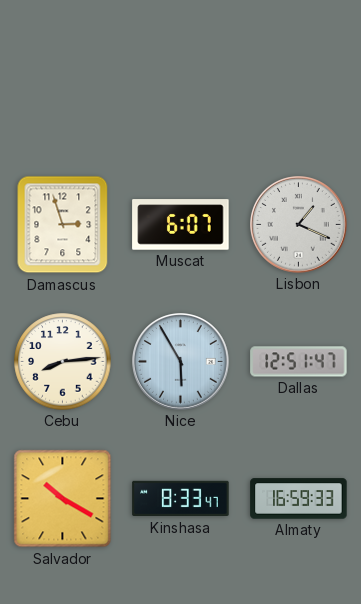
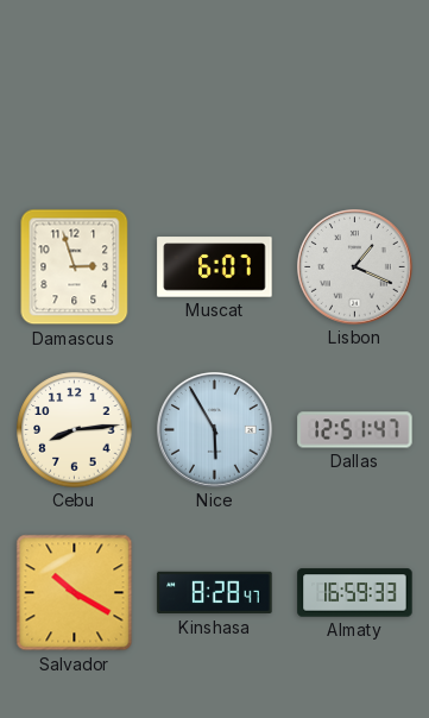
Kinshasa: 8:33 -> 8:28 (215, 593)
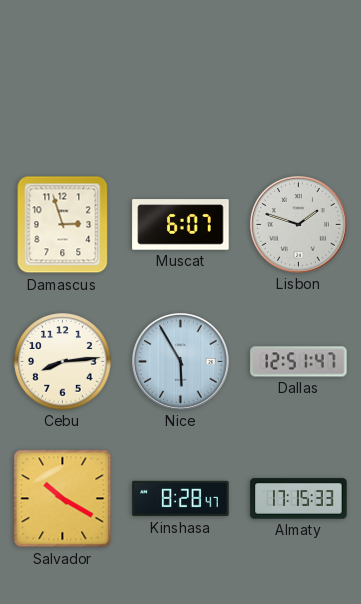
Lisbon: 1:19 -> 1:48 (299, 225)
Almaty: 16:59 -> 17:15 (299, 499)
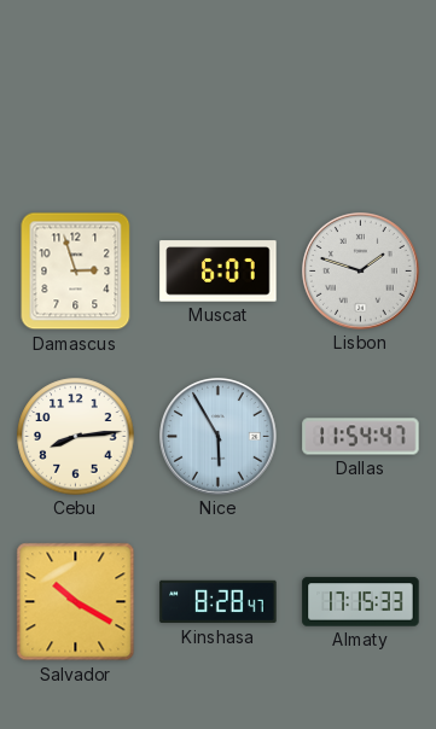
Dallas: 12:51 -> 11:54 (361, 437)
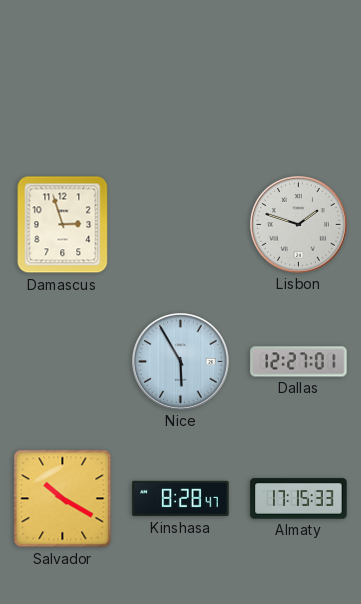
Muscat: 6:07 -> none (219, 272)
Cebu: 8:14 -> none (76, 437)
Dallas: 11:54 -> 12:27 (299, 362)
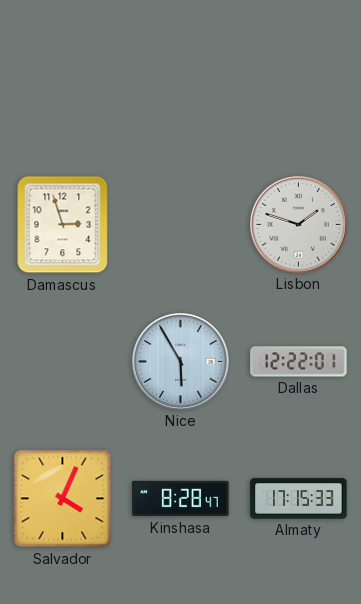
Dallas: 12:27 -> 12:22 (299, 362)
Salvador: 10:20 -> 4:04 (63, 499)
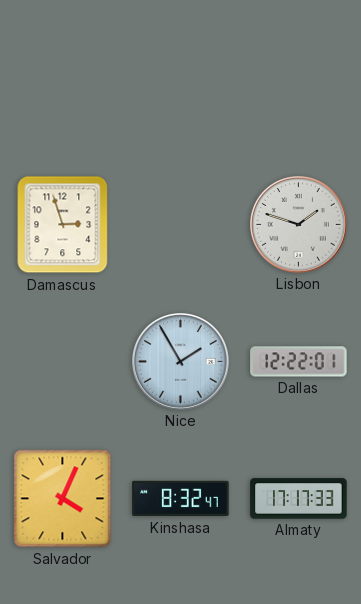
Nice: 5:55 -> 1:55 (181, 362)
Kinshasa: 8:28 -> 8:32 (181, 499)
Almaty: 17:15 -> 17:17 (299, 499)
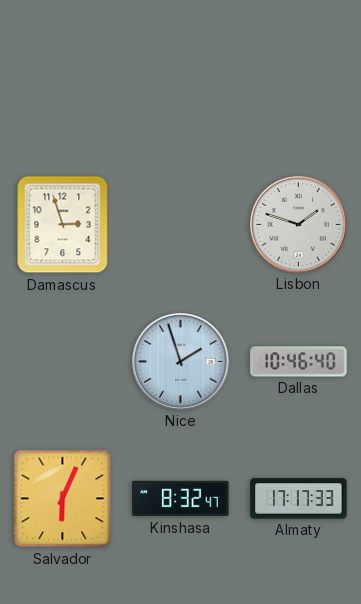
Nice: 1:55 -> 1:57 (181, 362)
Dallas: 12:22 -> 10:46 (299, 362)
Salvador: 4:04 -> 6:04 (63, 499)
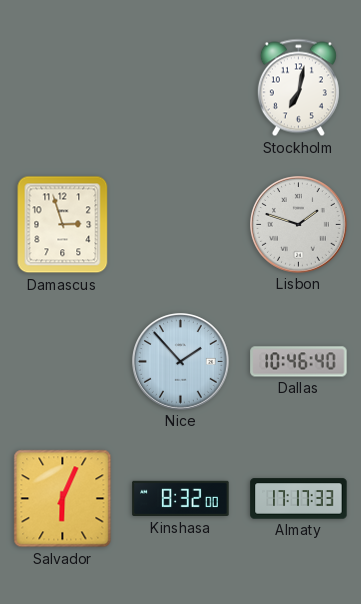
Stockholm: none -> 7:02 (298, 88)
Nice: 1:57 -> 1:53 (181, 362)
Kinshasa: 8:32:47 -> 8:32:00 (181, 499)
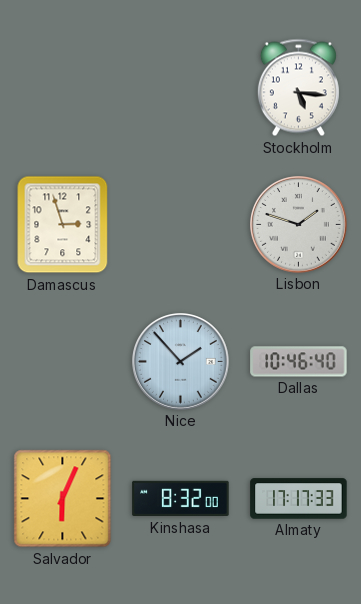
Stockholm: 7:02 -> 5:16 (298, 88)
